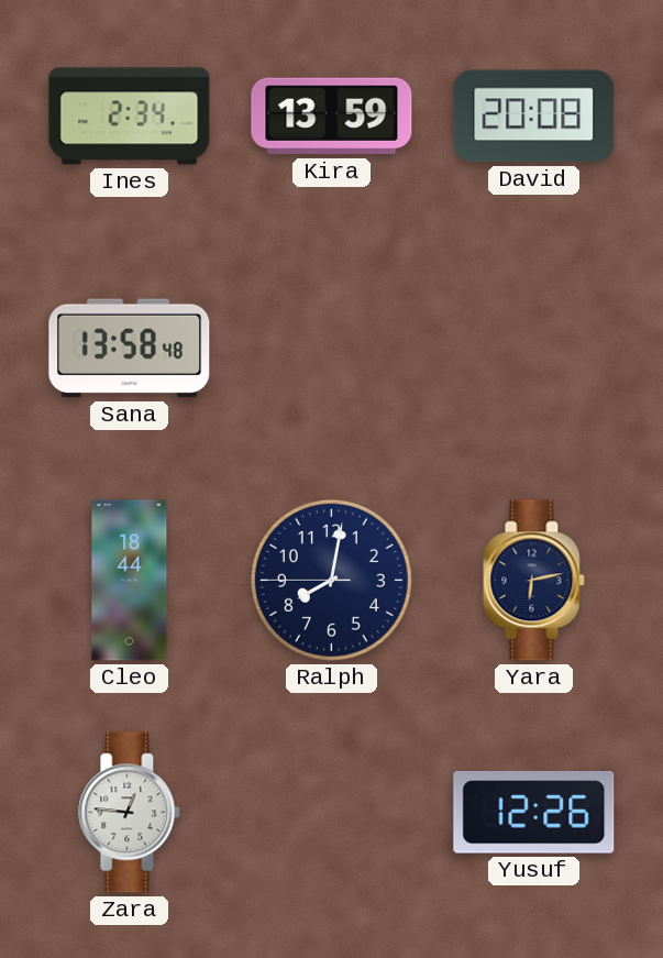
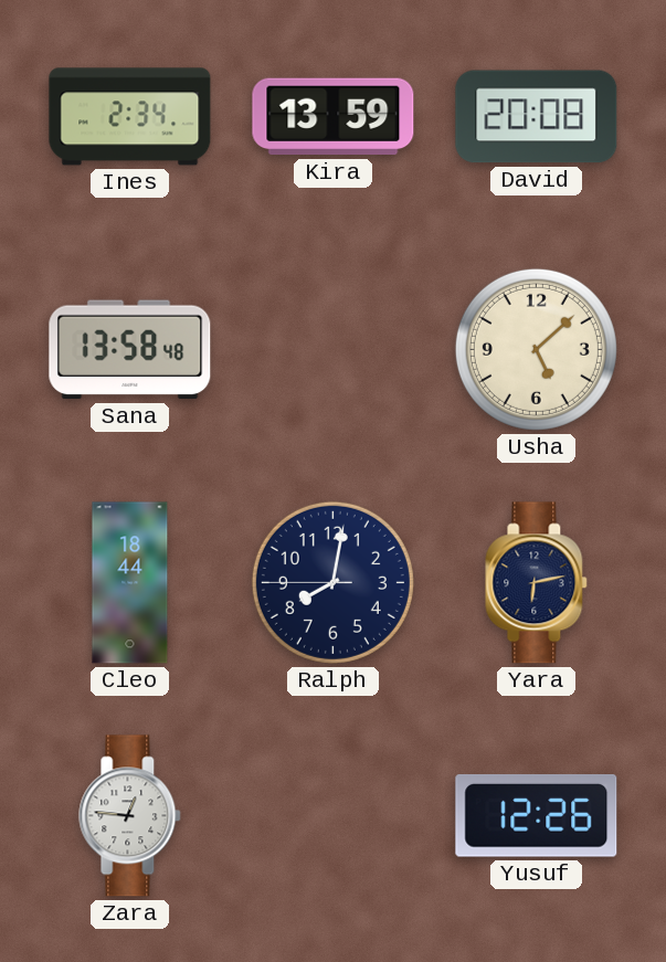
Usha: none -> 5:08 (536, 349)
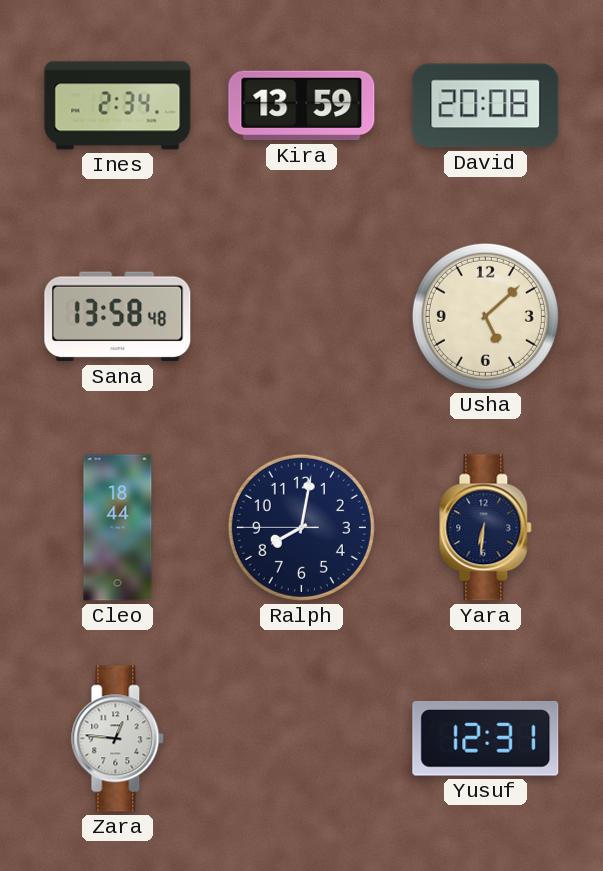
Yara: 6:13 -> 6:31 (486, 528)
Yusuf: 12:26 -> 12:31 (486, 739)
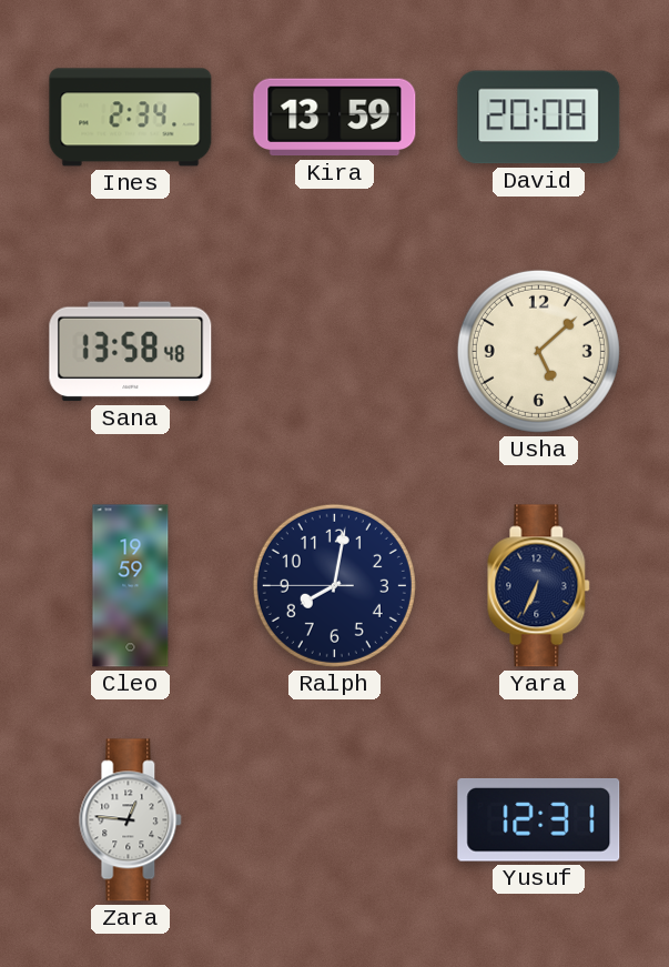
Cleo: 18:44 -> 19:59 (131, 586)
Yara: 6:31 -> 6:34 (539, 586)
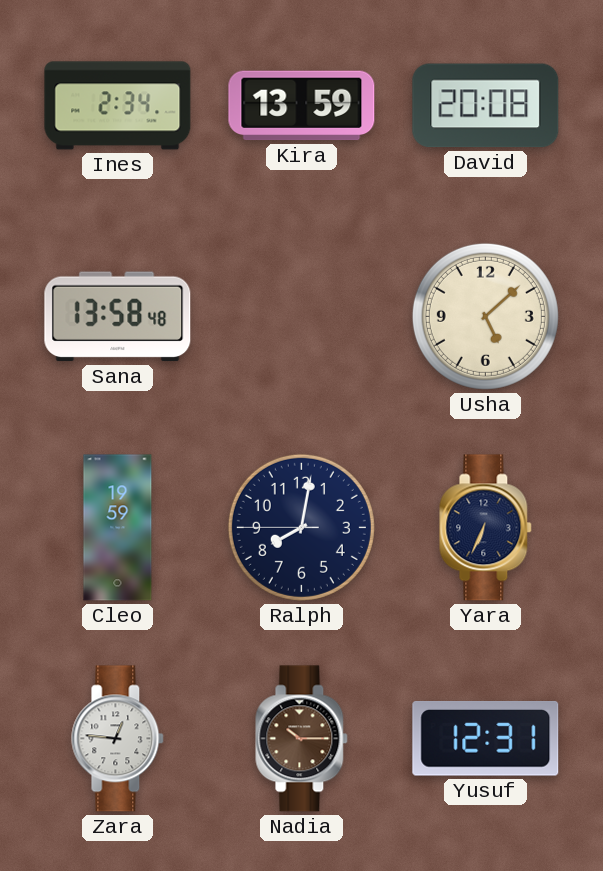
Nadia: none -> 10:15 (302, 739)
